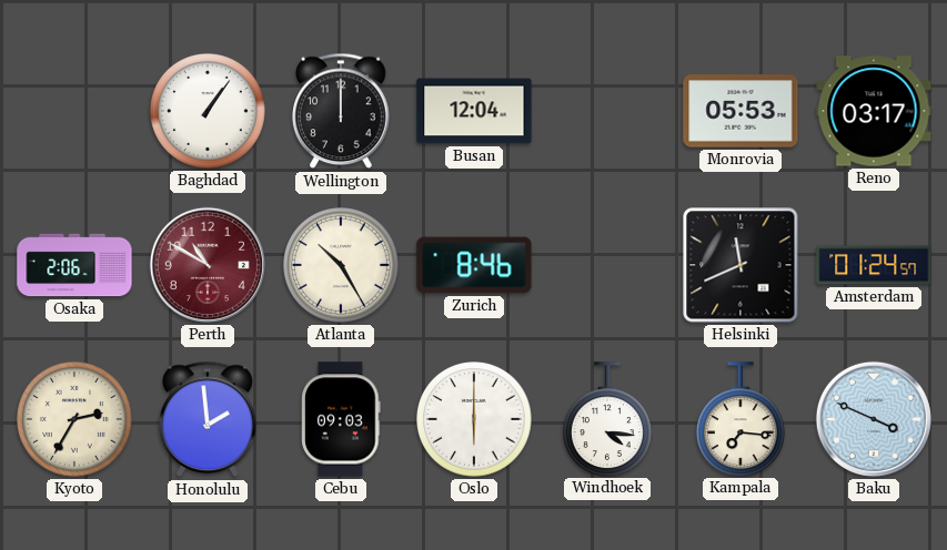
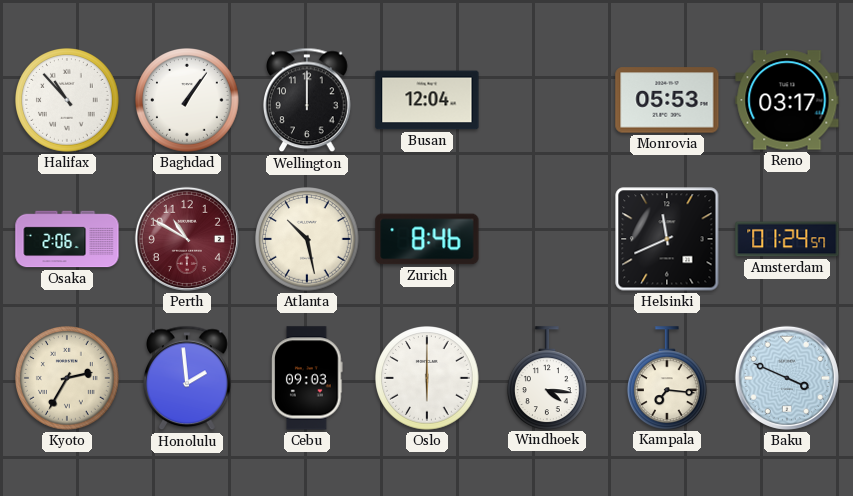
Halifax: none -> 10:53 (68, 101)
Atlanta: 10:25 -> 10:28 (308, 240)
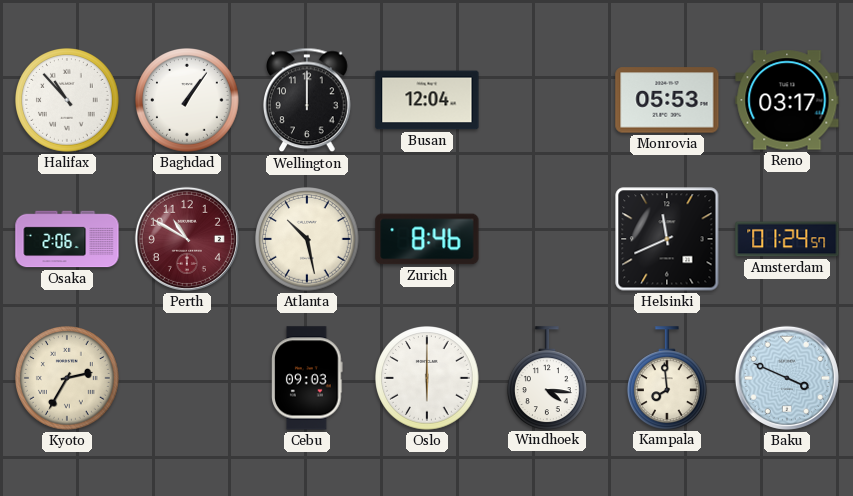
Honolulu: 1:59 -> none (188, 378)
Kampala: 7:16 -> 7:59 (667, 378)
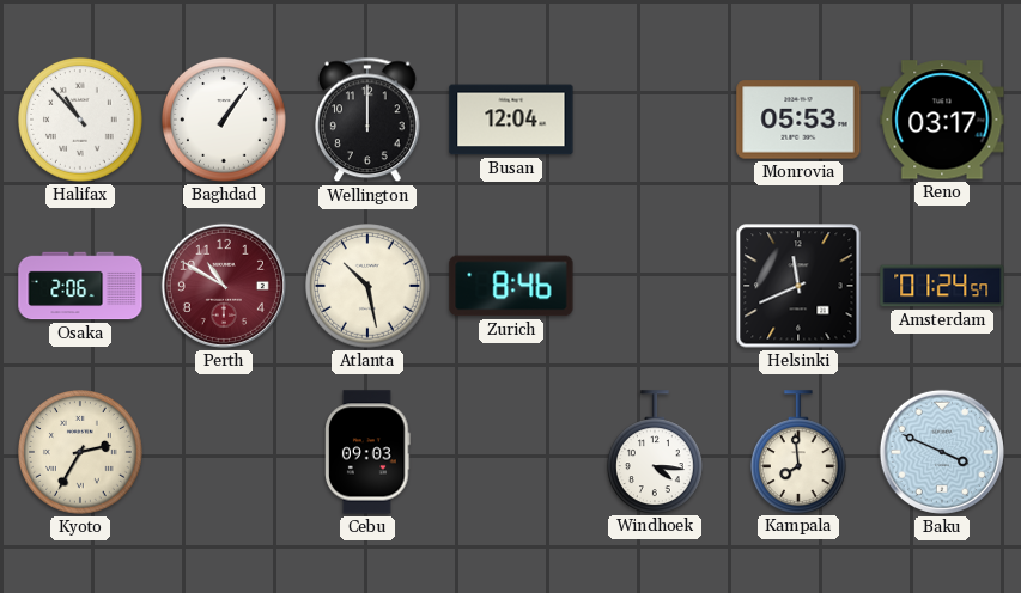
Oslo: 6:00 -> none (428, 379)
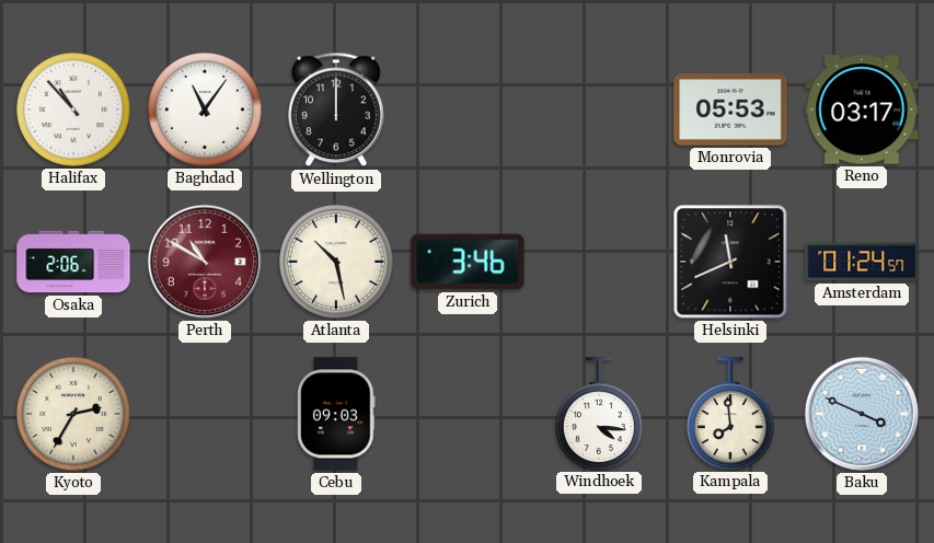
Baghdad: 1:06 -> 11:06 (206, 111)
Busan: 12:04 -> none (511, 120)
Zurich: 8:46 -> 3:46 (468, 262)
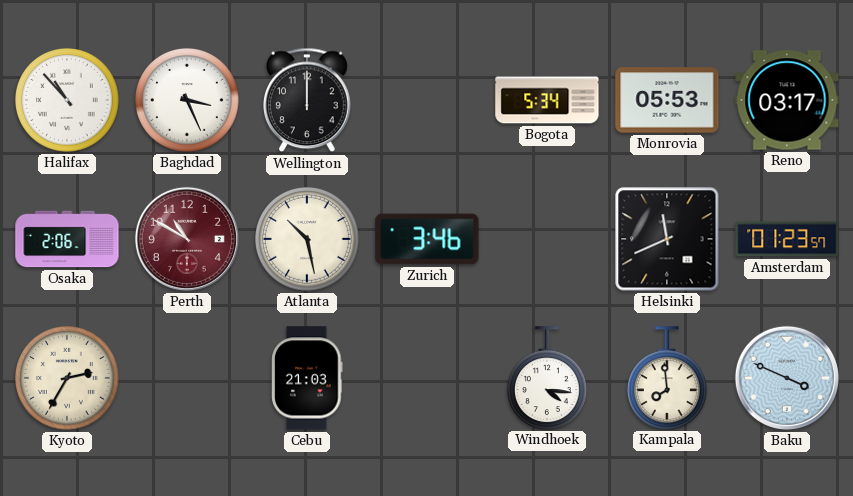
Baghdad: 11:06 -> 3:26 (188, 101)
Bogota: none -> 5:34 (547, 100)
Amsterdam: 01:24 -> 01:23 (787, 239)
Cebu: 09:03 -> 21:03 (307, 378)
